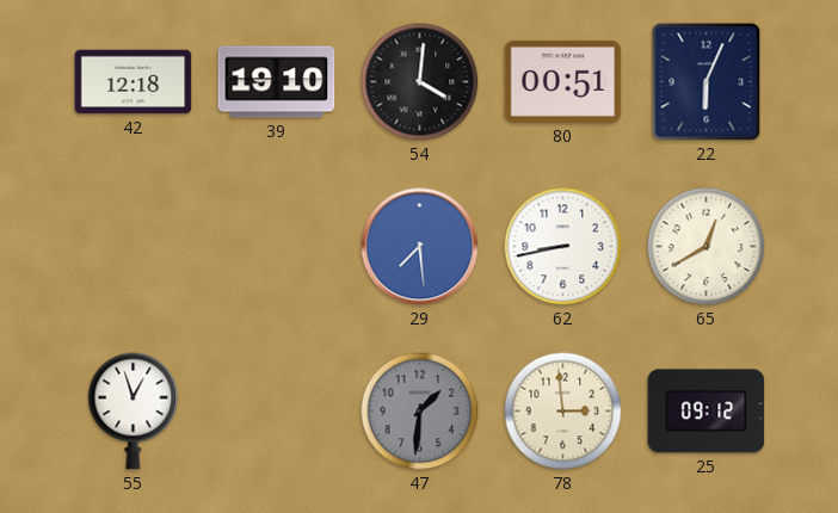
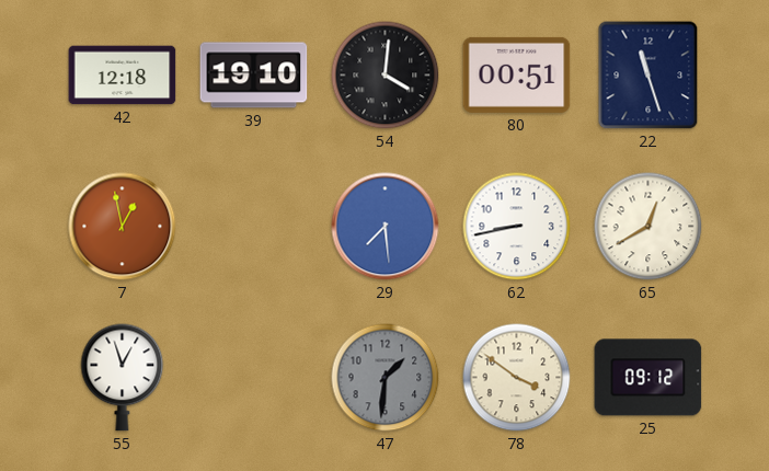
22: 6:04 -> 11:27 (649, 76)
7: none -> 12:58 (123, 227)
78: 2:59 -> 3:51 (517, 378)
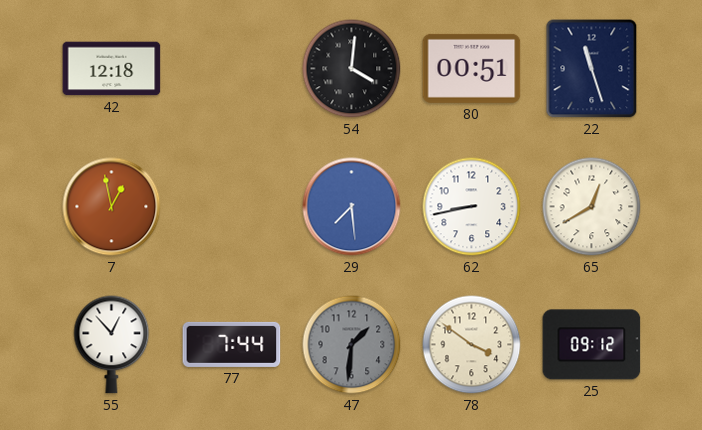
39: 19:10 -> none (254, 76)
55: 12:57 -> 12:53 (112, 345)
77: none -> 7:44 (232, 344)
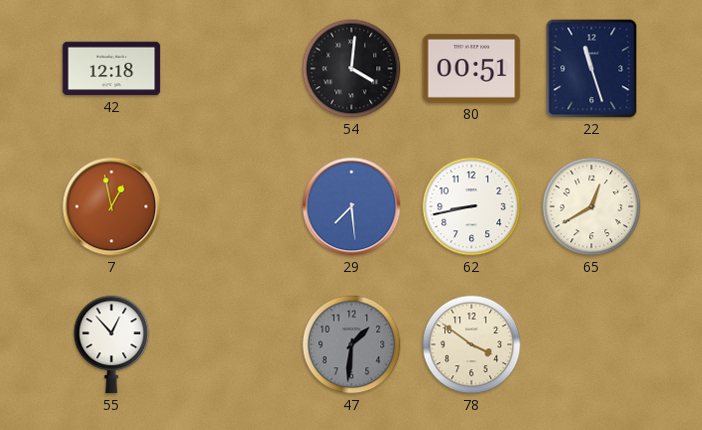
77: 7:44 -> none (232, 344)
25: 09:12 -> none (592, 345)
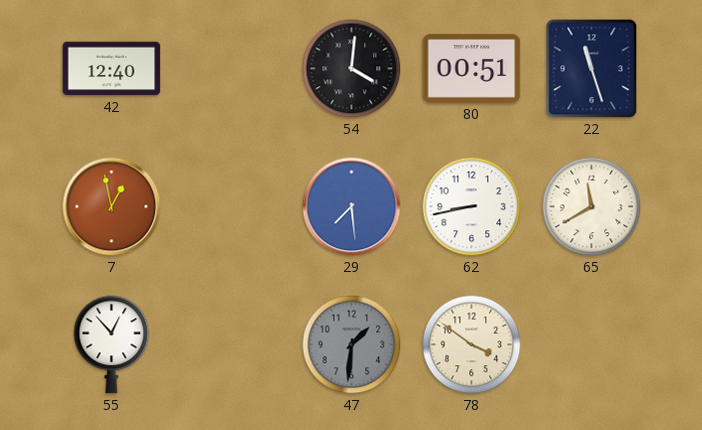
42: 12:18 -> 12:40 (112, 69)
65: 12:40 -> 11:40 (592, 207)
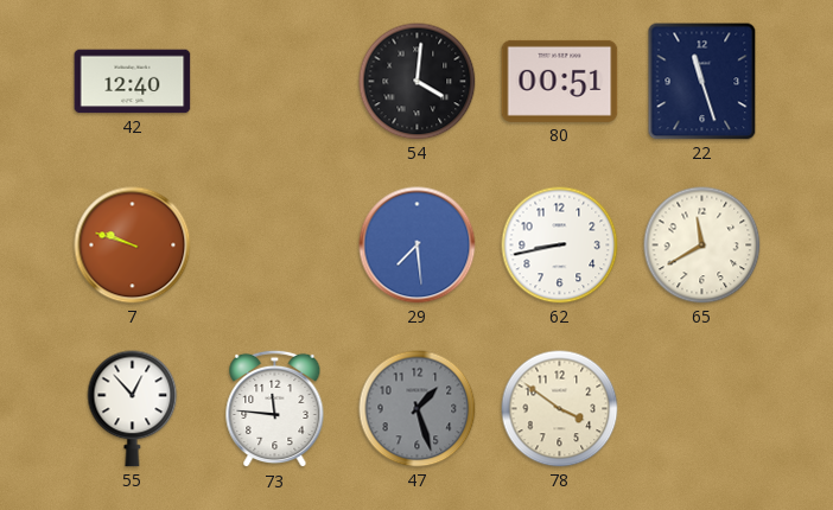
7: 12:58 -> 9:48 (133, 246)
73: none -> 11:46 (275, 409)
47: 1:31 -> 1:27 (418, 409)
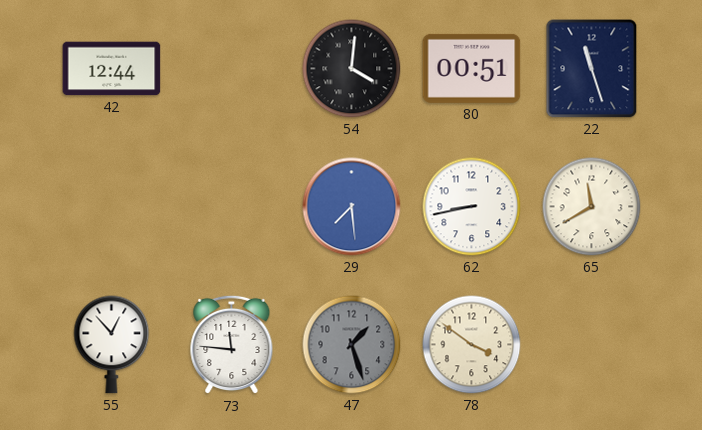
42: 12:40 -> 12:44 (112, 69)
7: 9:48 -> none (133, 246)
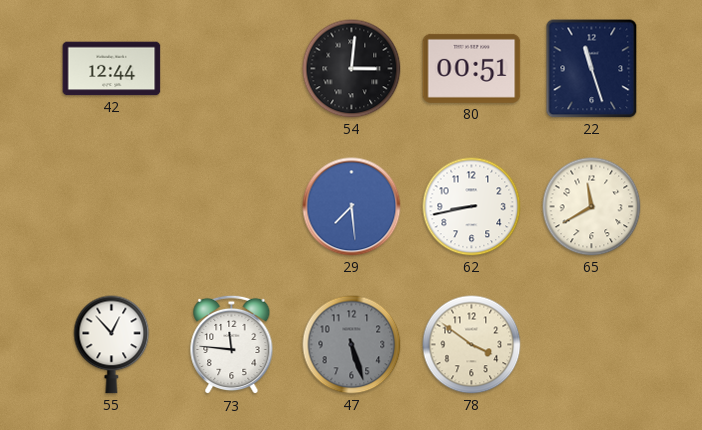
54: 4:01 -> 3:01 (352, 69)
47: 1:27 -> 5:27 (352, 345)
